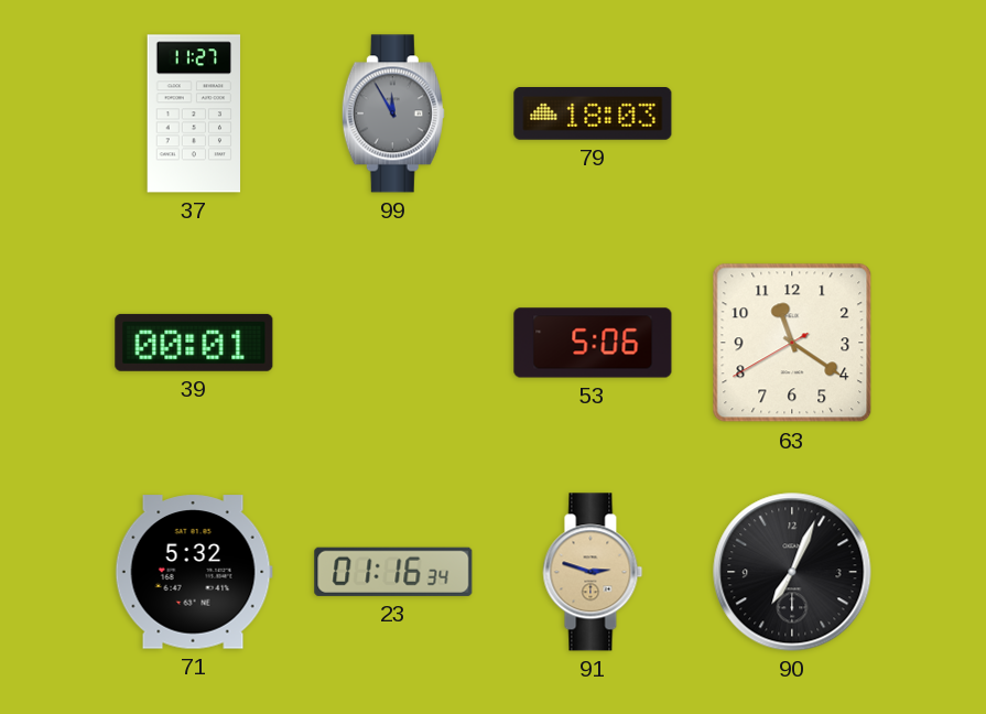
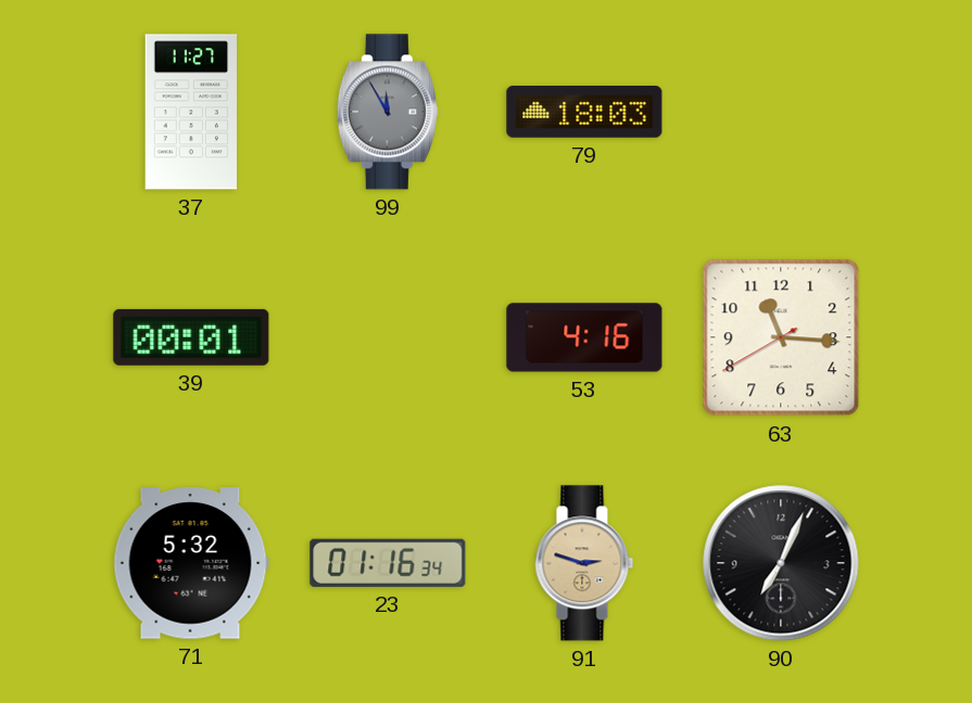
53: 5:06 -> 4:16 (584, 337)
63: 11:20 -> 11:15 (781, 337)
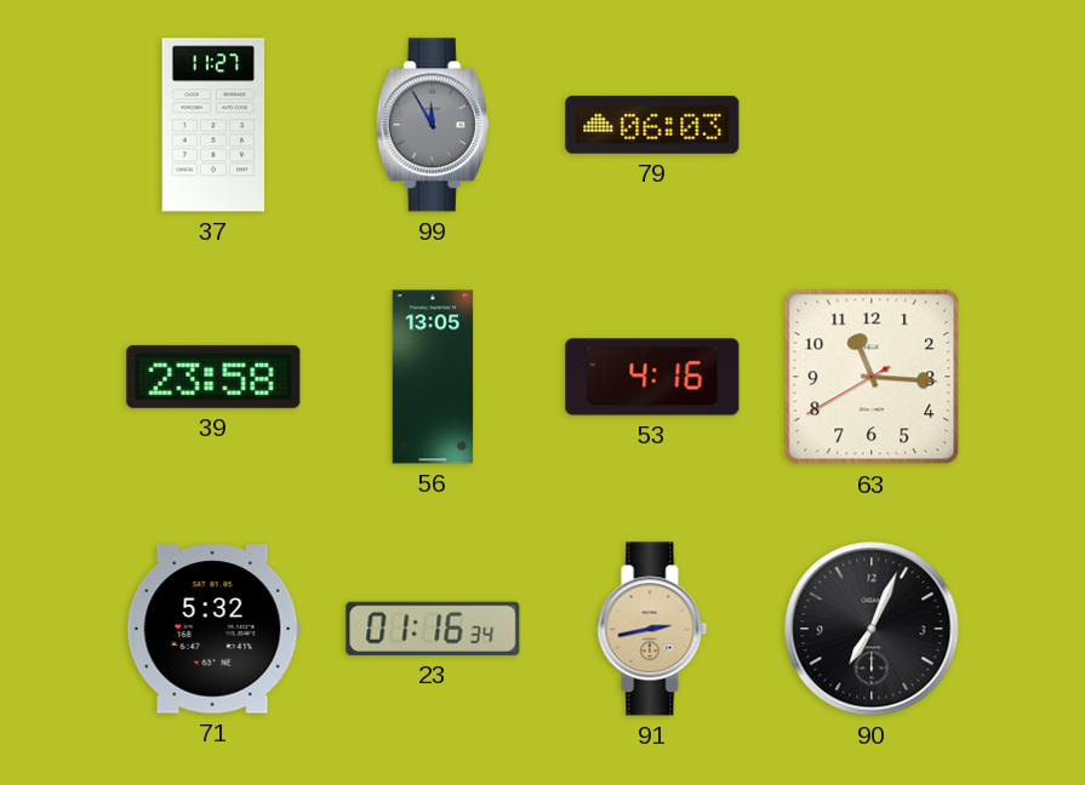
79: 18:03 -> 06:03 (652, 126)
39: 00:01 -> 23:58 (213, 377)
56: none -> 13:05 (433, 377)
91: 2:48 -> 2:43 (652, 629)
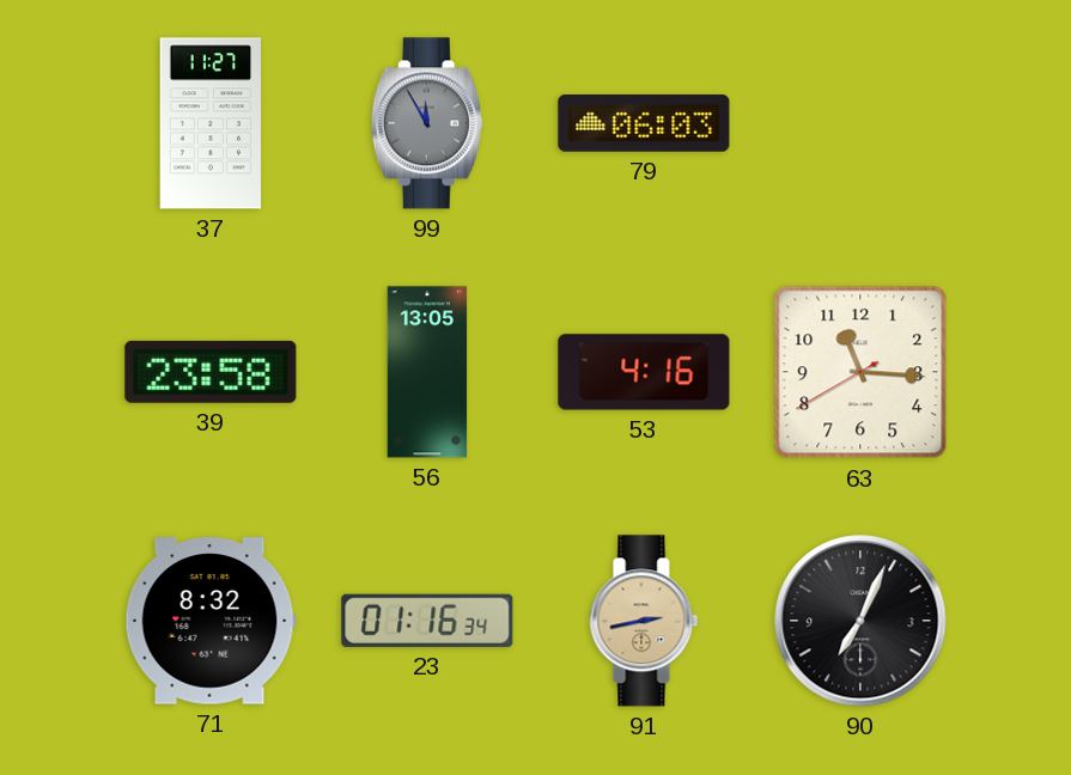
71: 5:32 -> 8:32 (211, 621)
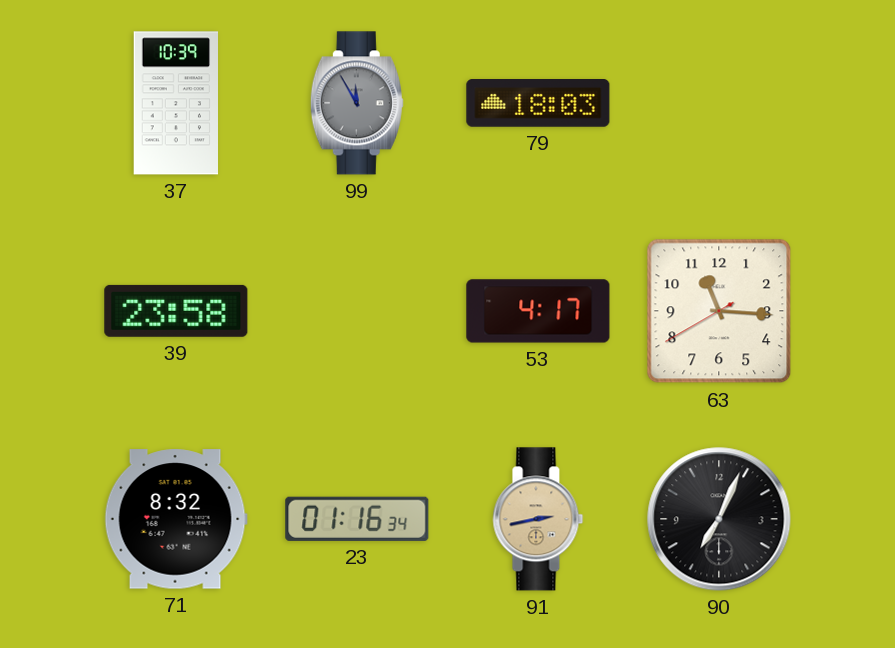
37: 11:27 -> 10:39 (176, 103)
79: 06:03 -> 18:03 (538, 104)
56: 13:05 -> none (427, 372)
53: 4:16 -> 4:17 (538, 311)
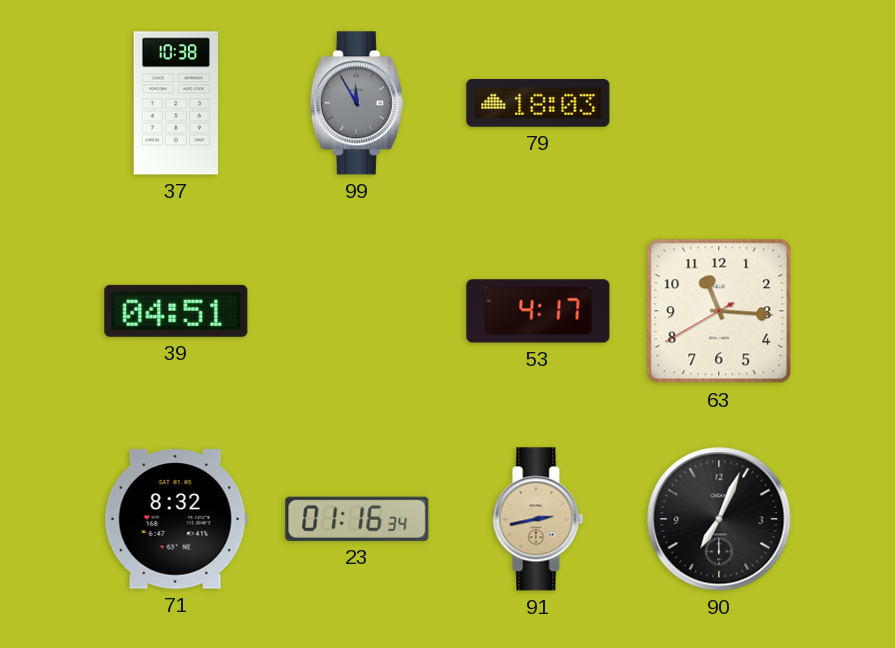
37: 10:39 -> 10:38 (176, 103)
39: 23:58 -> 04:51 (176, 311)
